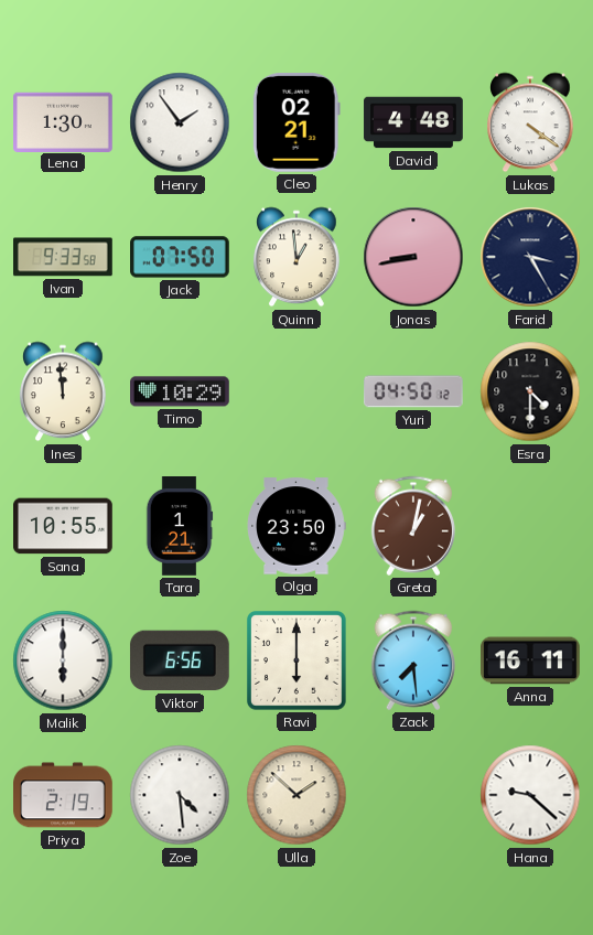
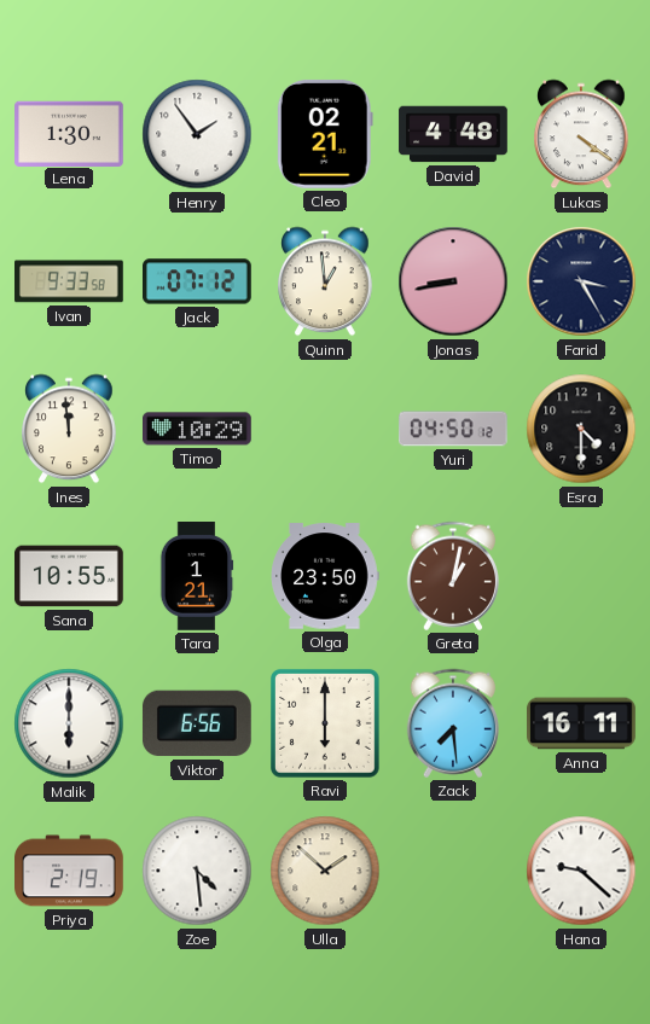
Jack: 07:50 -> 07:12 (198, 281)
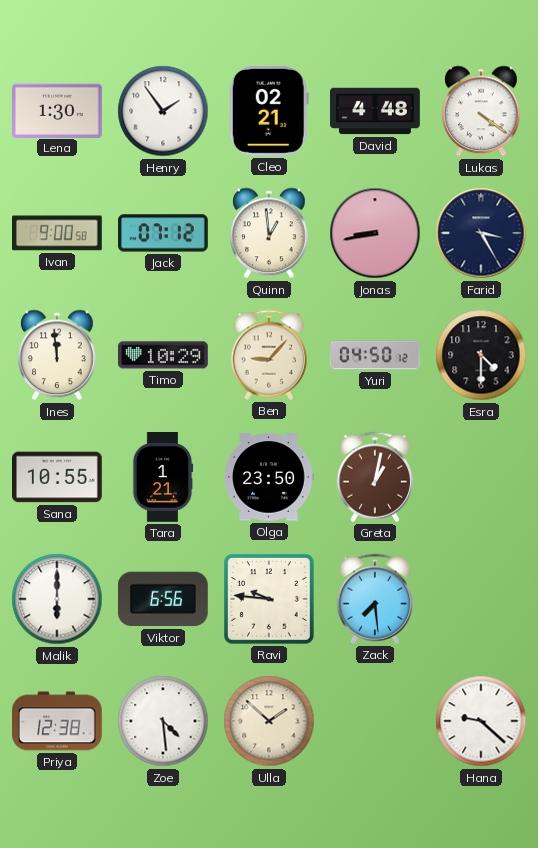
Ivan: 9:33 -> 9:00 (58, 233)
Ben: none -> 9:07 (268, 355)
Ravi: 6:00 -> 9:46 (270, 600)
Anna: 16:11 -> none (581, 723)
Priya: 2:19 -> 12:38 (58, 721)
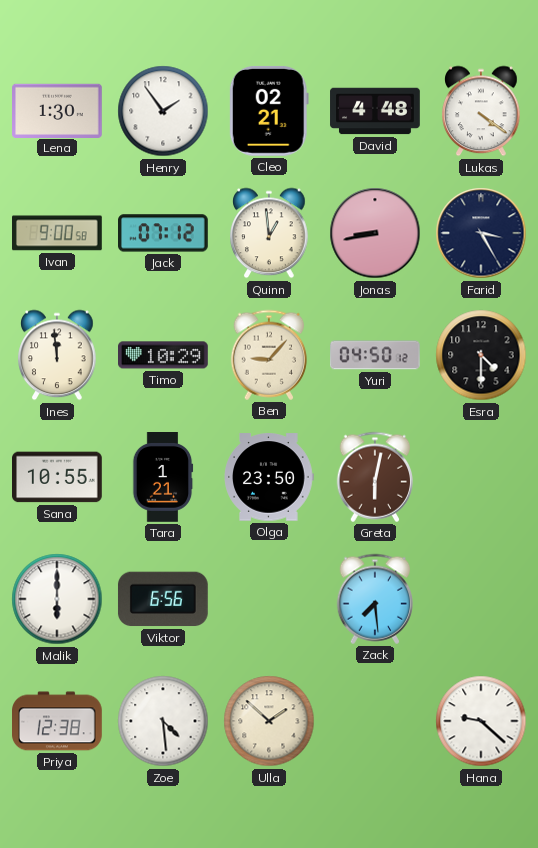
Greta: 1:02 -> 6:02 (374, 477)
Ravi: 9:46 -> none (270, 600)
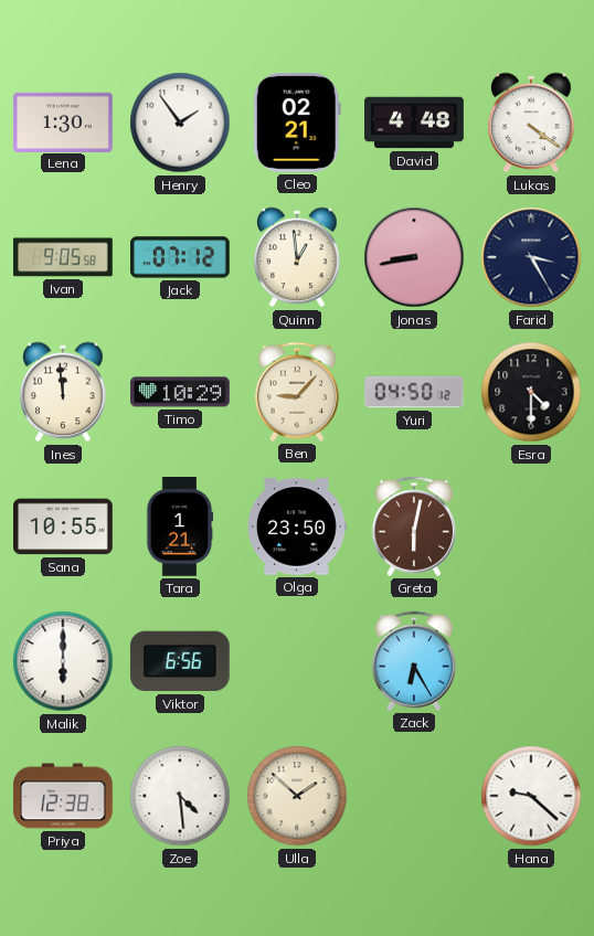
Ivan: 9:00 -> 9:05 (64, 257)
Zack: 7:29 -> 6:25 (413, 661)
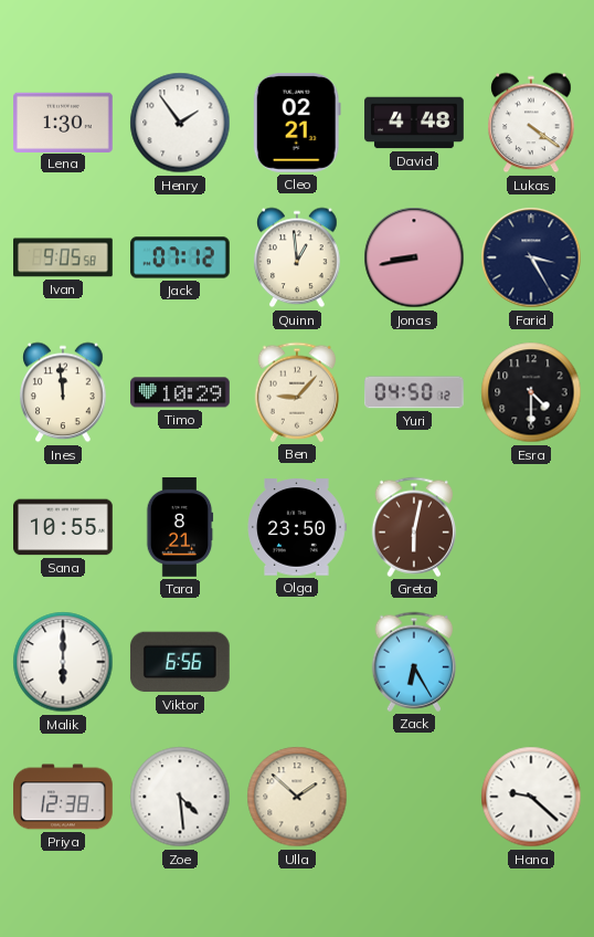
Tara: 1:21 -> 8:21 (180, 528)
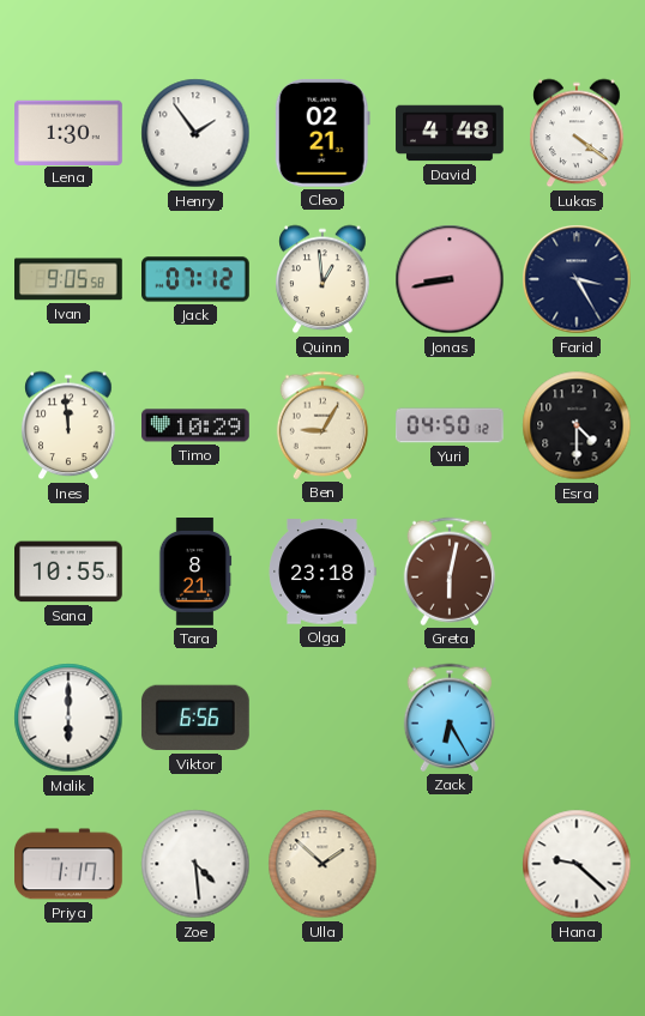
Ben: 9:07 -> 9:05 (321, 425)
Olga: 23:50 -> 23:18 (322, 571)
Priya: 12:38 -> 1:17 (70, 864)
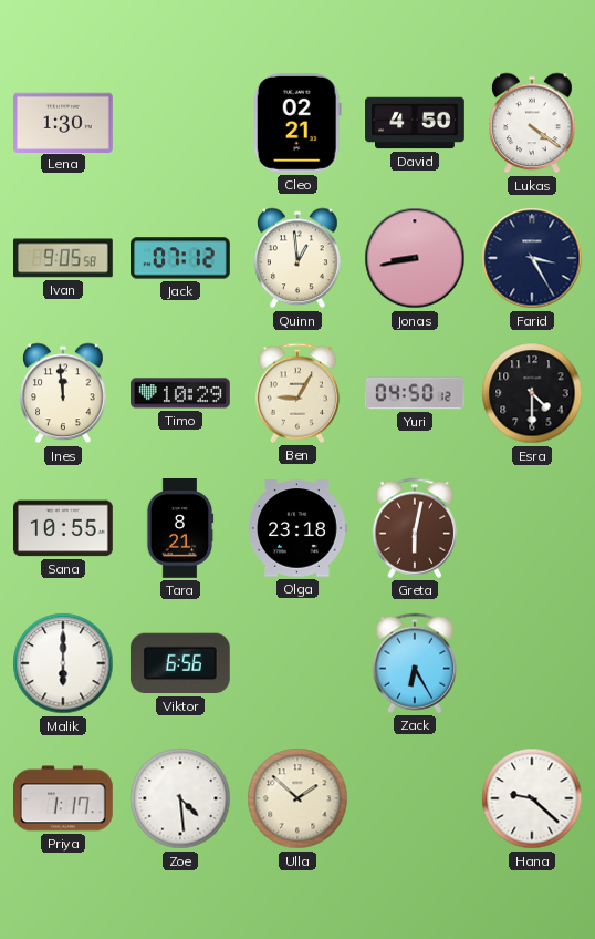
Henry: 1:54 -> none (195, 133)
David: 4:48 -> 4:50 (415, 123)
